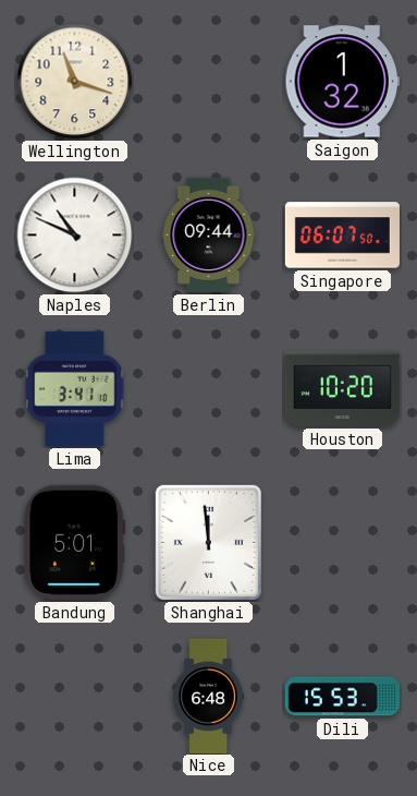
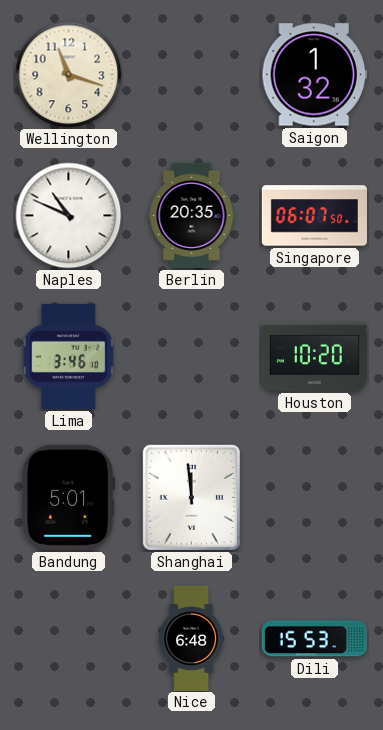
Berlin: 09:44 -> 20:35 (192, 215)
Lima: 3:41 -> 3:46 (68, 356)
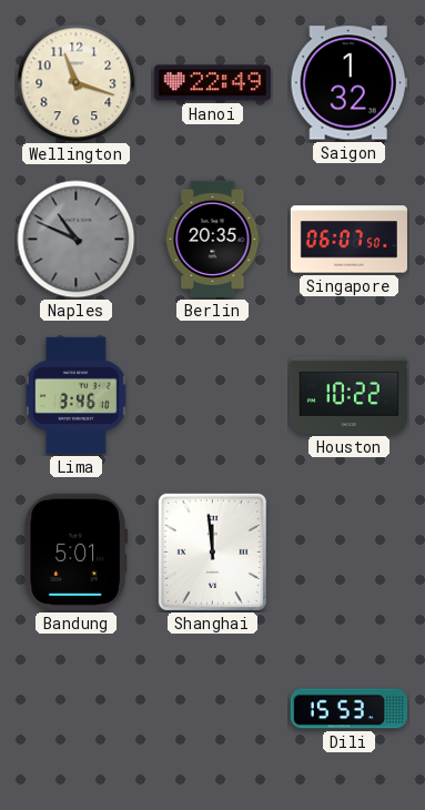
Hanoi: none -> 22:49 (212, 83)
Naples dial: white -> grey (77, 240)
Houston: 10:20 -> 10:22 (348, 395)
Nice: 6:48 -> none (192, 638)
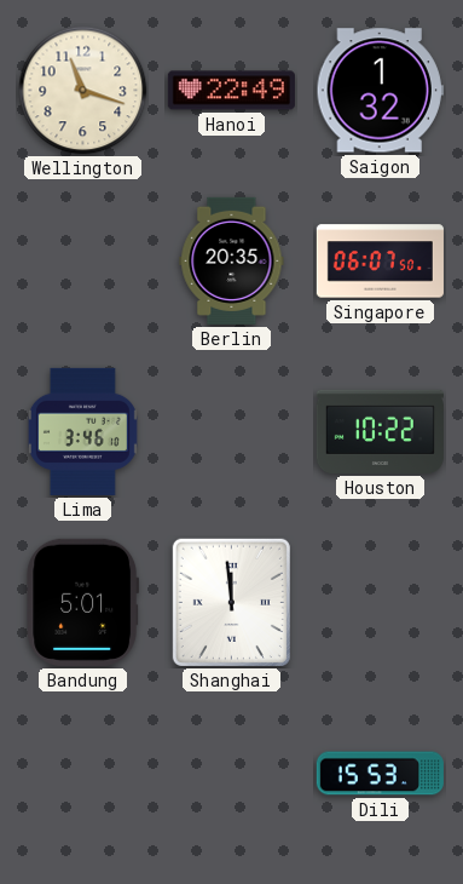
Naples: 10:49 -> none (77, 240)
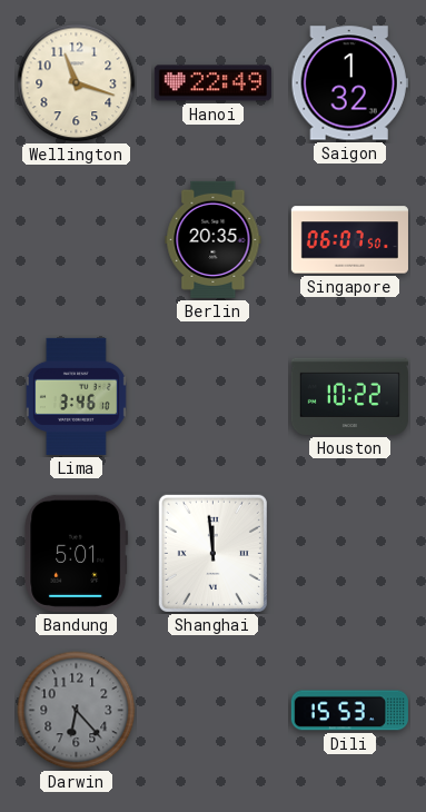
Darwin: none -> 6:23 (77, 711)
